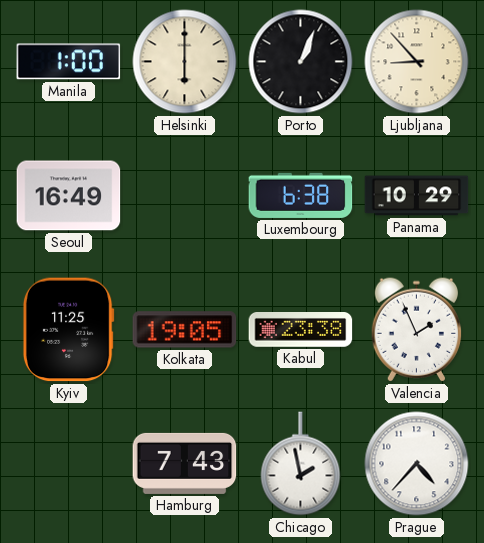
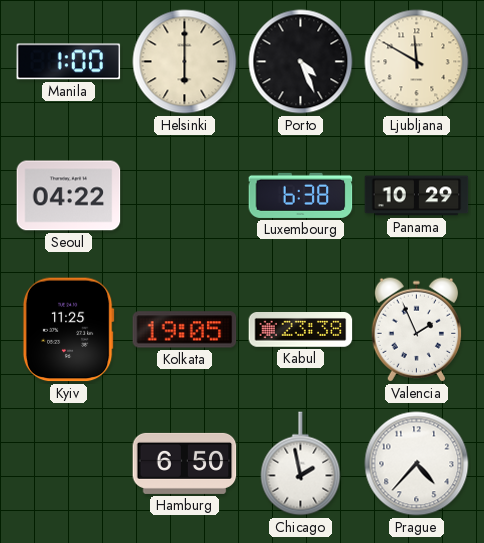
Porto: 1:04 -> 4:26 (301, 62)
Ljubljana: 8:53 -> 11:50 (417, 62)
Seoul: 16:49 -> 04:22 (69, 196)
Hamburg: 7:43 -> 6:50 (185, 463)
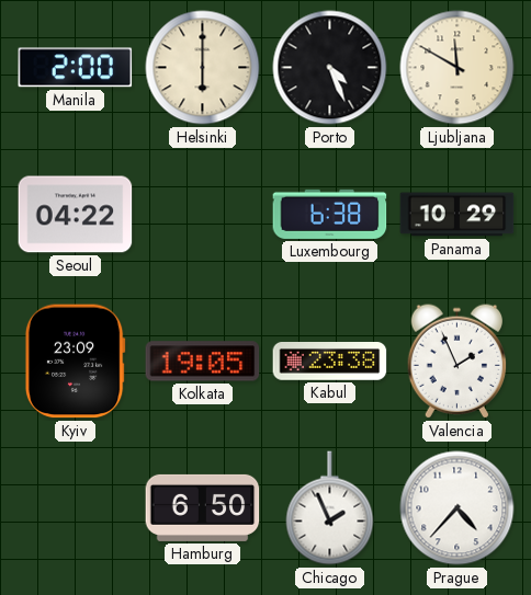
Manila: 1:00 -> 2:00 (76, 68)
Kyiv: 11:25 -> 23:09 (75, 362)
Chicago: 1:58 -> 1:56 (330, 508)
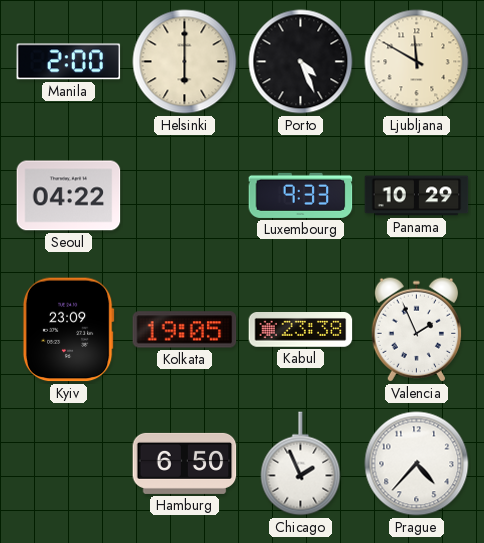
Luxembourg: 6:38 -> 9:33 (301, 195)
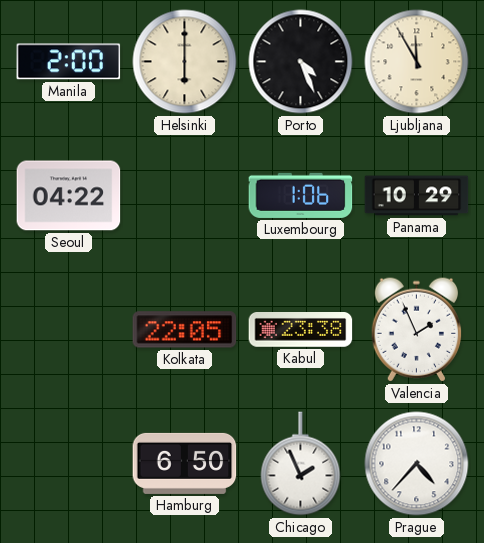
Ljubljana: 11:50 -> 11:55 (417, 62)
Luxembourg: 9:33 -> 1:06 (301, 195)
Kyiv: 23:09 -> none (68, 330)
Kolkata: 19:05 -> 22:05 (185, 330)
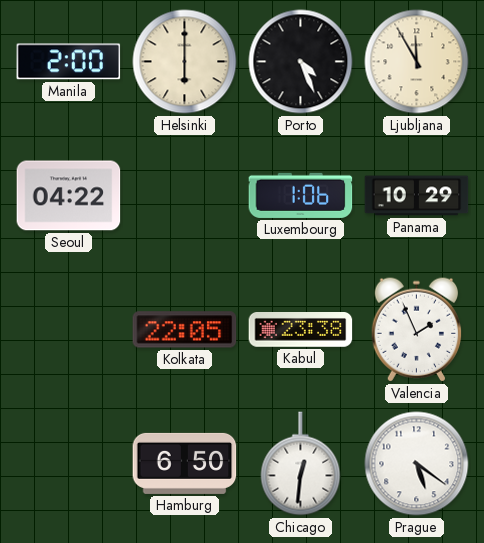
Chicago: 1:56 -> 12:31 (301, 464)
Prague: 4:37 -> 5:21 (417, 464)
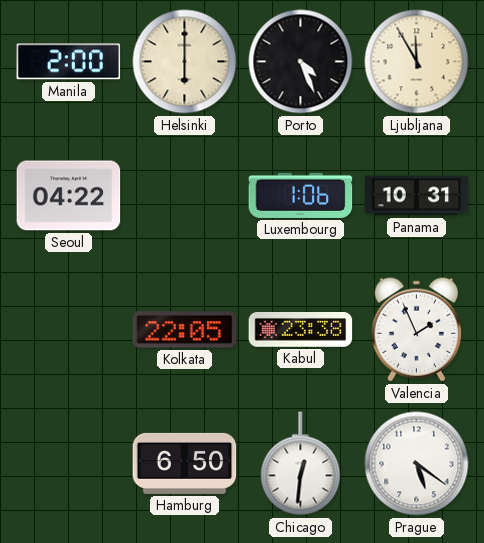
Panama: 10:29 -> 10:31 (417, 196)
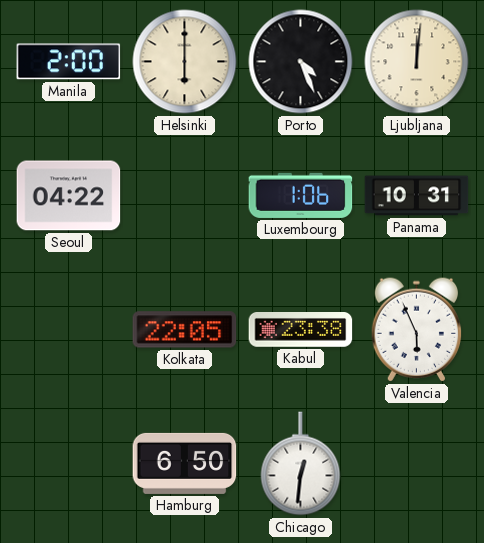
Ljubljana: 11:55 -> 12:01 (417, 62)
Valencia: 1:56 -> 5:56 (417, 330)
Prague: 5:21 -> none (417, 464)
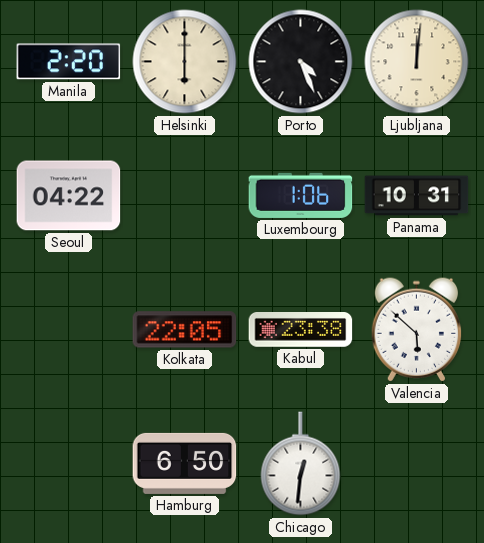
Manila: 2:00 -> 2:20 (69, 62)
Valencia: 5:56 -> 5:52 (417, 330)
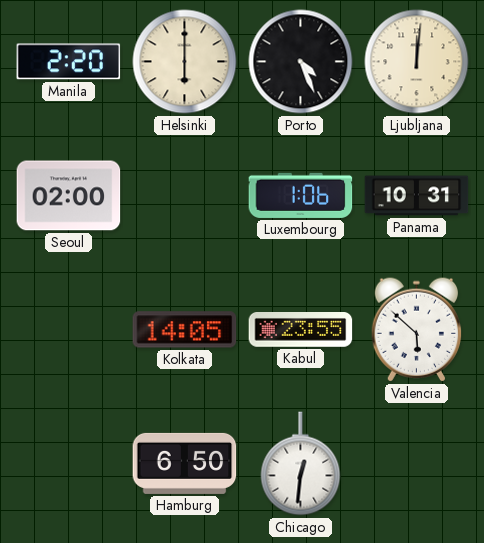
Seoul: 04:22 -> 02:00 (69, 196)
Kolkata: 22:05 -> 14:05 (185, 330)
Kabul: 23:38 -> 23:55 (301, 330)
